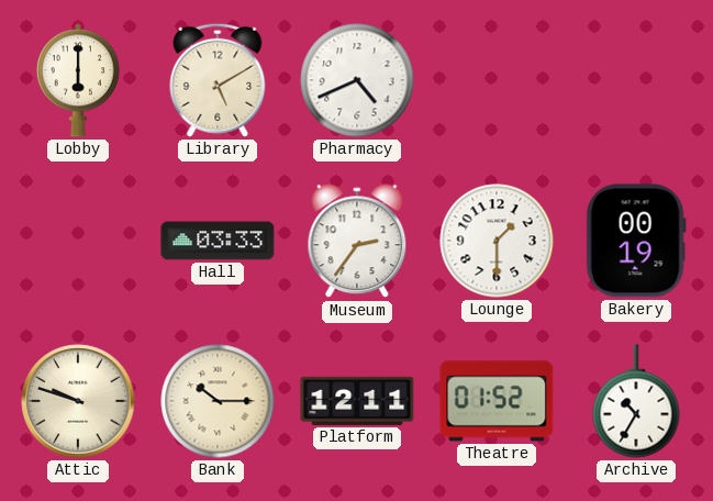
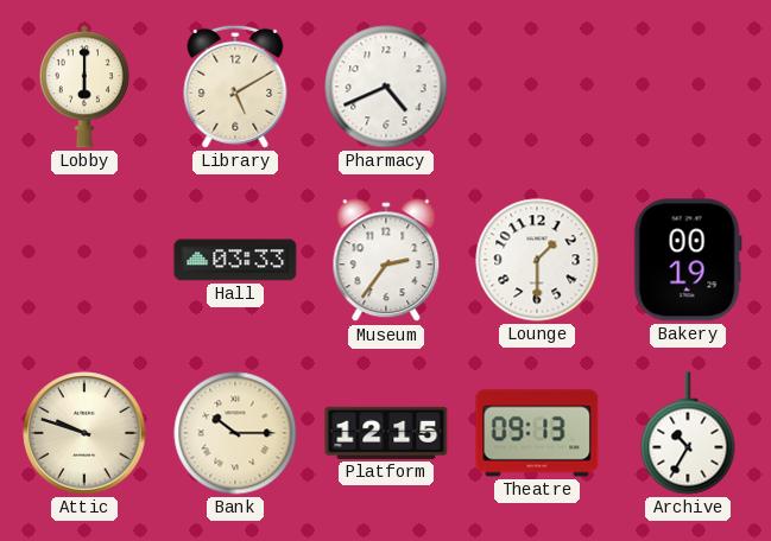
Platform: 12:11 -> 12:15 (386, 433)
Theatre: 01:52 -> 09:13 (537, 433)
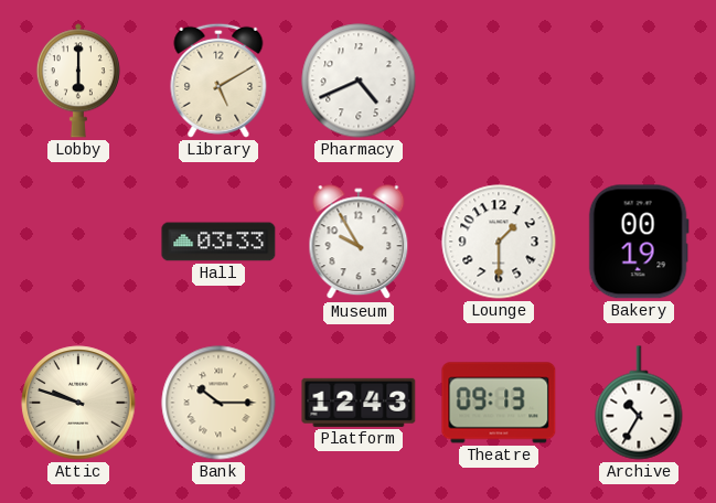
Museum: 2:36 -> 9:55 (359, 243)
Platform: 12:15 -> 12:43 (359, 403)
